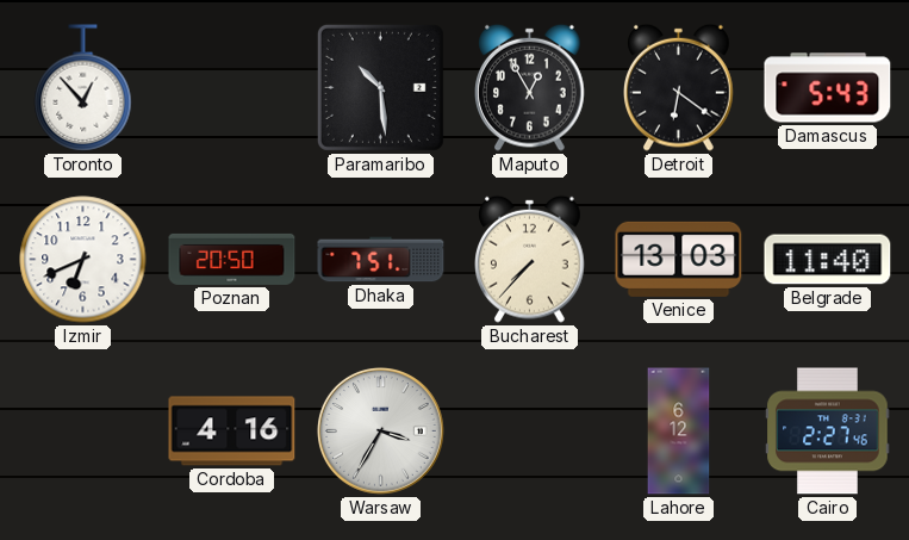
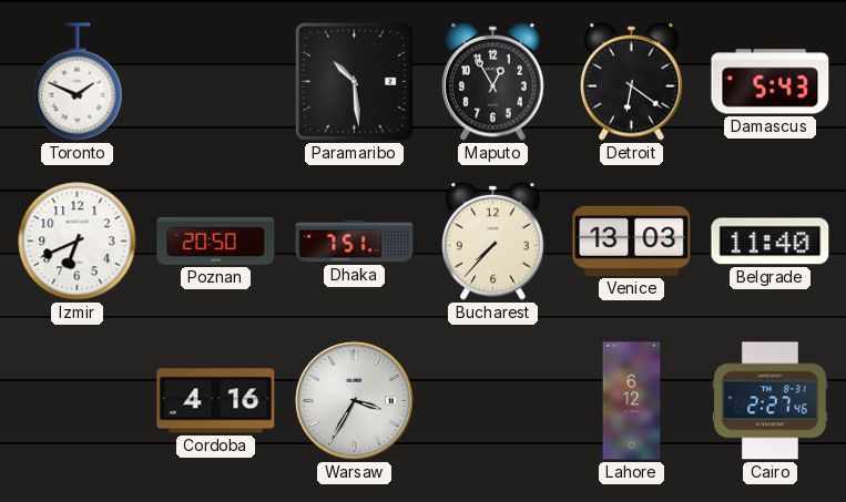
Toronto: 12:53 -> 1:49 (78, 82)
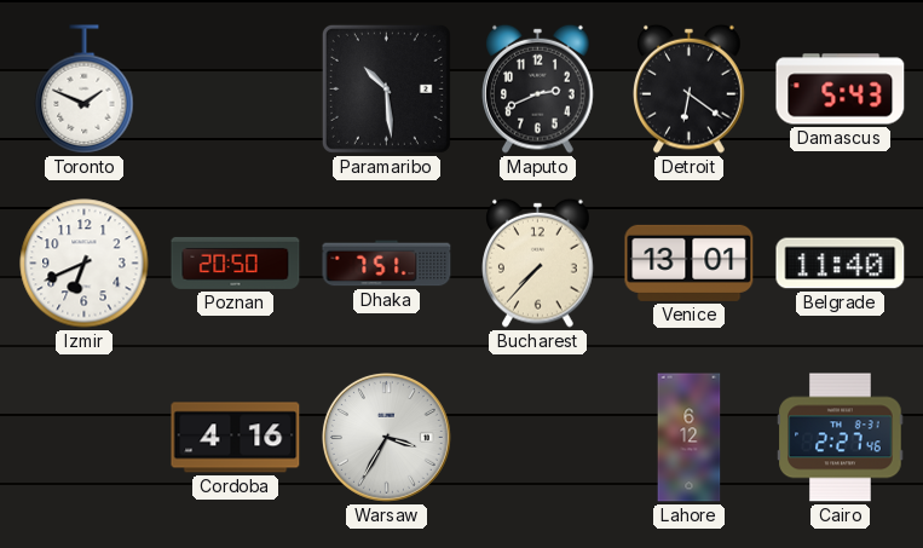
Maputo: 12:55 -> 2:41 (538, 88)
Venice: 13:03 -> 13:01 (690, 263)
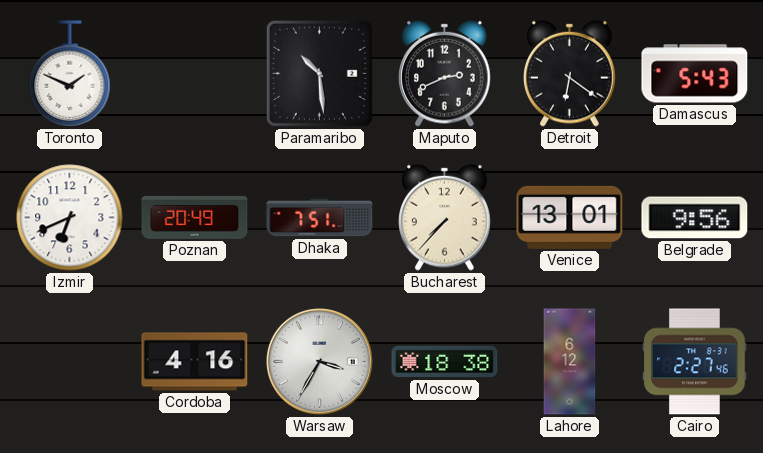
Poznan: 20:50 -> 20:49 (195, 217)
Belgrade: 11:40 -> 9:56 (695, 218)
Moscow: none -> 18:38 (445, 362)
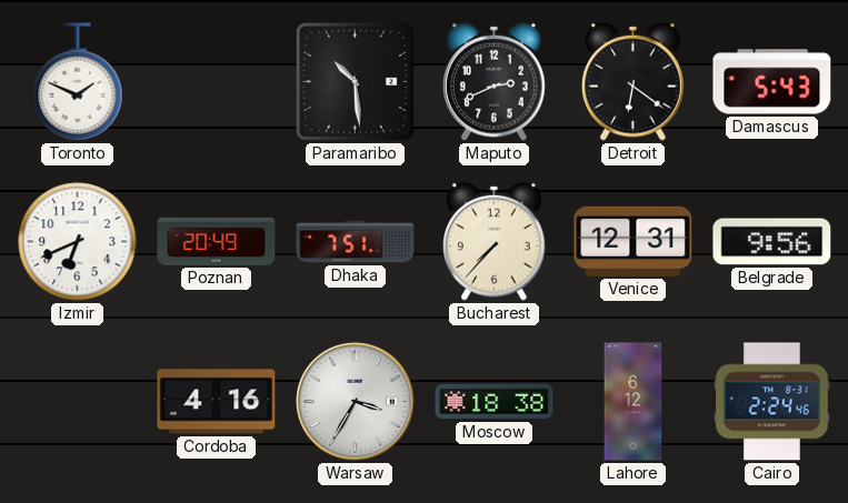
Venice: 13:01 -> 12:31 (633, 241)
Cairo: 2:27 -> 2:24 (772, 402)
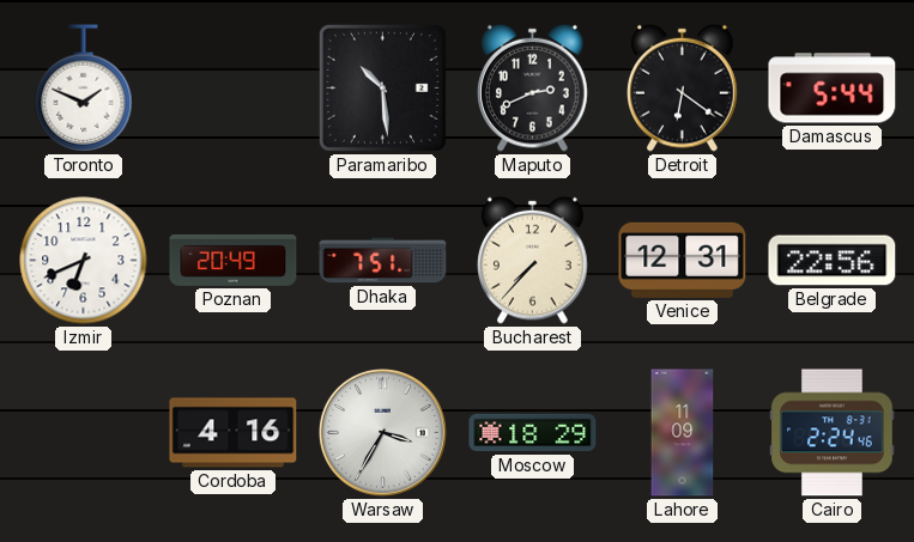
Damascus: 5:43 -> 5:44 (833, 89)
Belgrade: 9:56 -> 22:56 (833, 261)
Moscow: 18:38 -> 18:29 (533, 433)
Lahore: 6:12 -> 11:09 (683, 433)
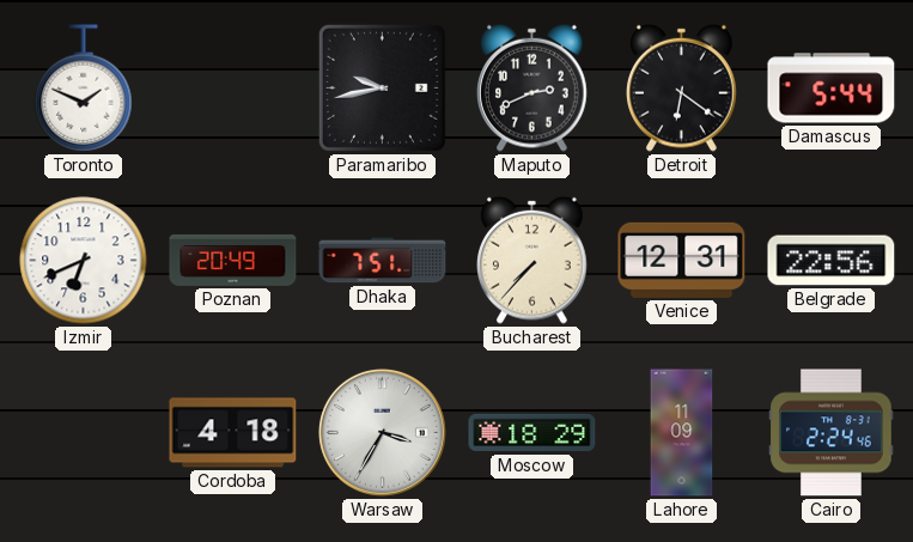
Paramaribo: 10:29 -> 9:43 (382, 87)
Cordoba: 4:16 -> 4:18 (233, 433)
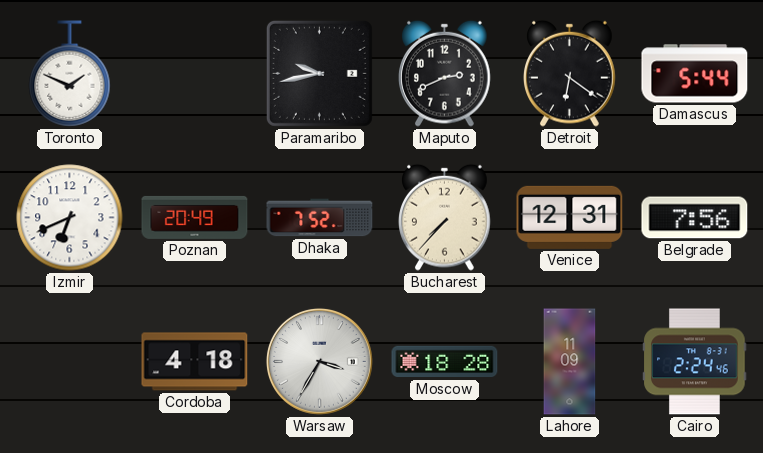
Dhaka: 7:51 -> 7:52 (320, 218)
Belgrade: 22:56 -> 7:56 (695, 218)
Moscow: 18:29 -> 18:28 (445, 362)
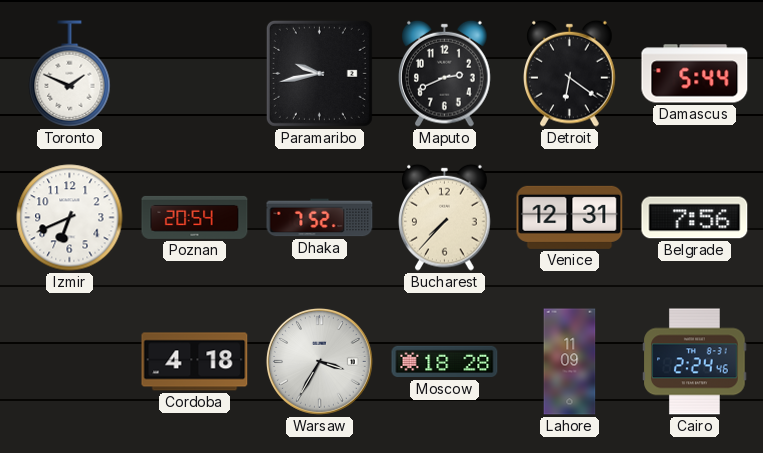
Poznan: 20:49 -> 20:54 (195, 217)
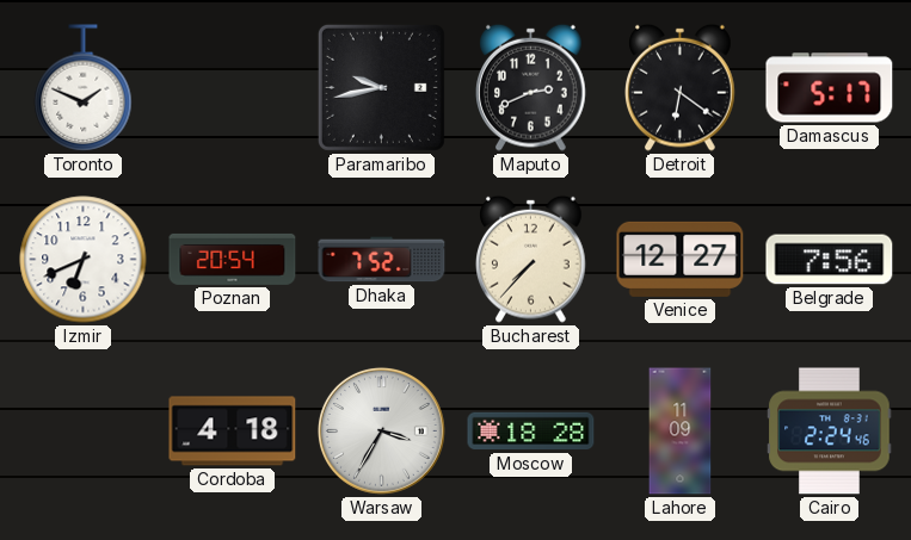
Damascus: 5:44 -> 5:17 (830, 88)
Venice: 12:31 -> 12:27 (681, 259)
